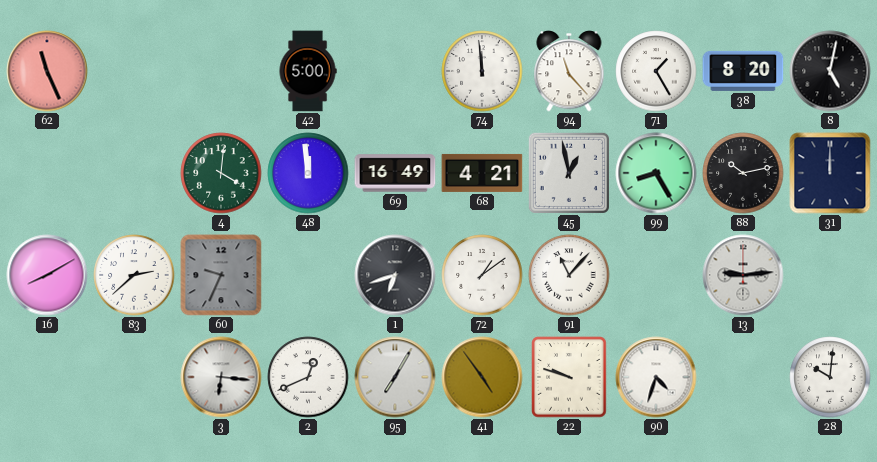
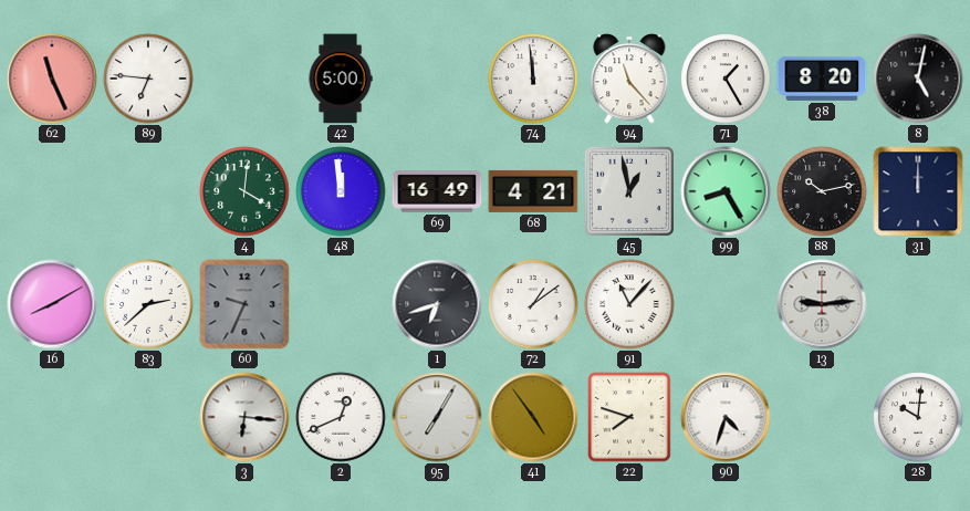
89: none -> 6:46 (148, 79)
22: 9:48 -> 7:48 (629, 417)
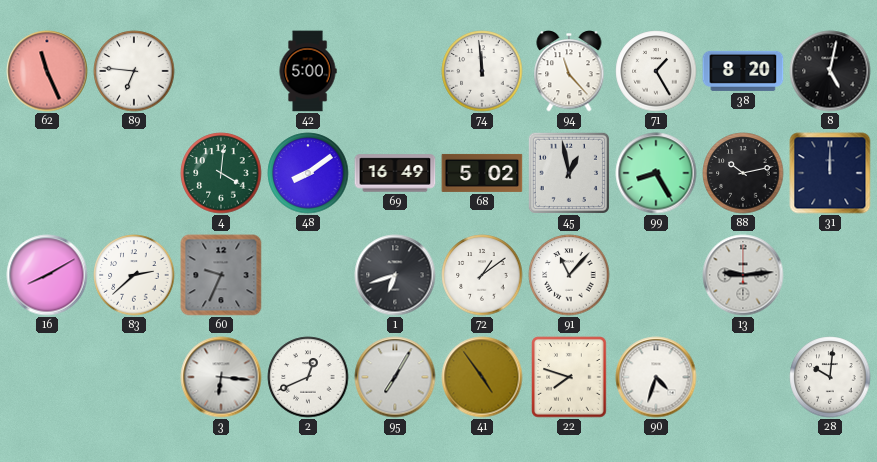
48: 11:59 -> 8:09 (308, 173)
68: 4:21 -> 5:02 (482, 173)
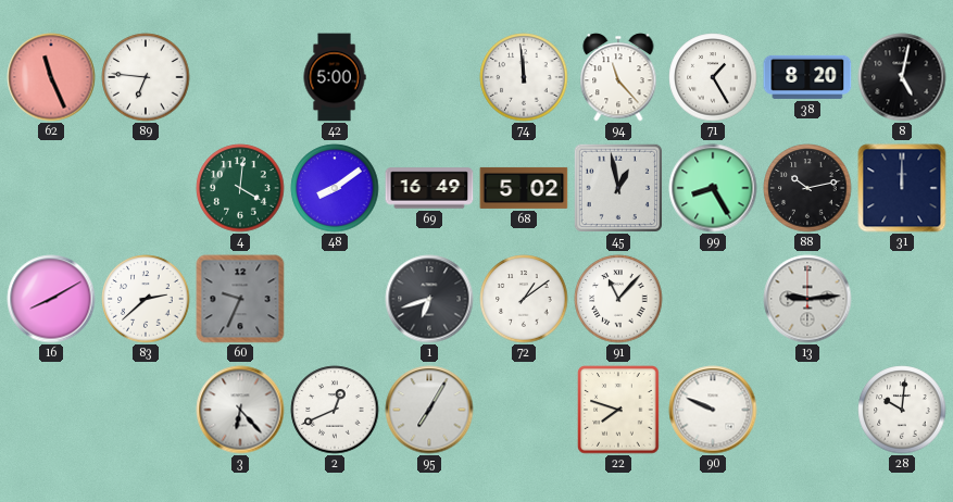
3: 6:16 -> 6:23 (240, 410)
41: 4:54 -> none (482, 377)
90: 4:33 -> 9:49 (713, 410)
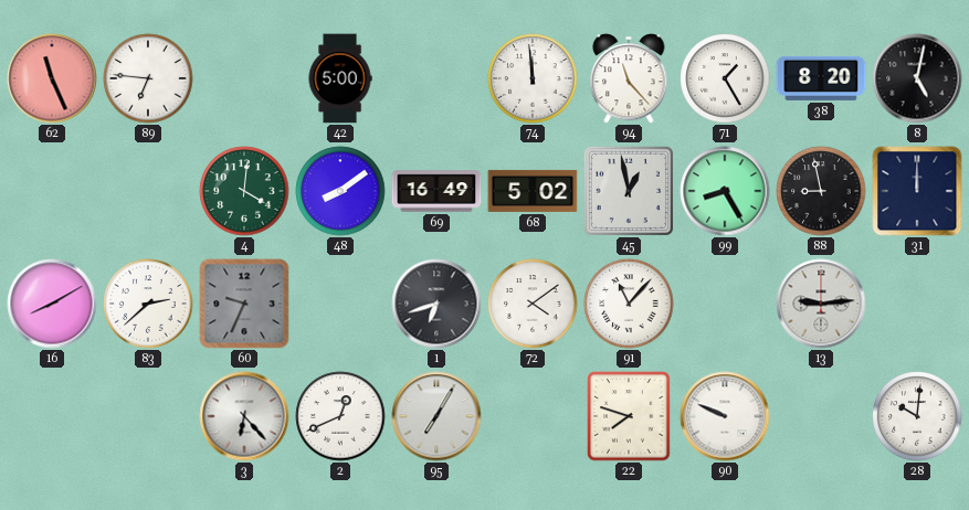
88: 10:13 -> 8:58 (821, 191)
72: 1:09 -> 4:09 (533, 304)
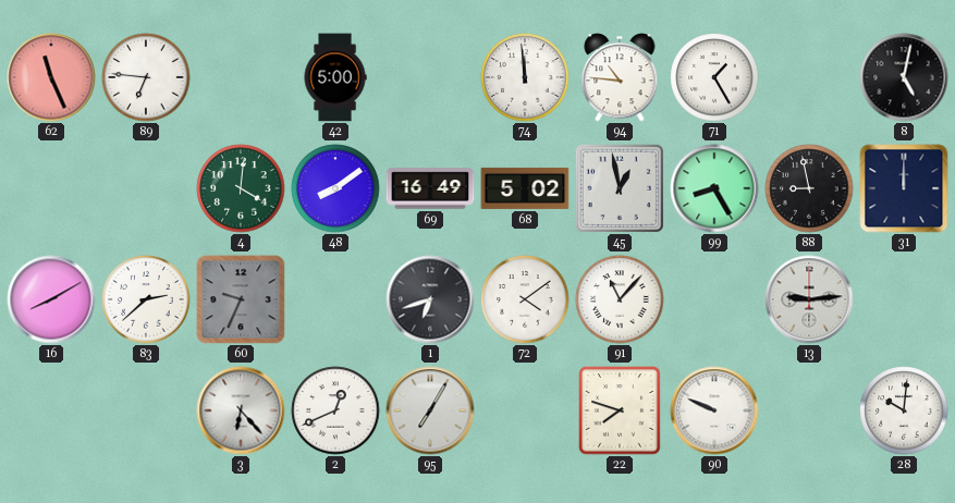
94: 11:23 -> 10:46 (620, 77)
38: 8:20 -> none (821, 78)
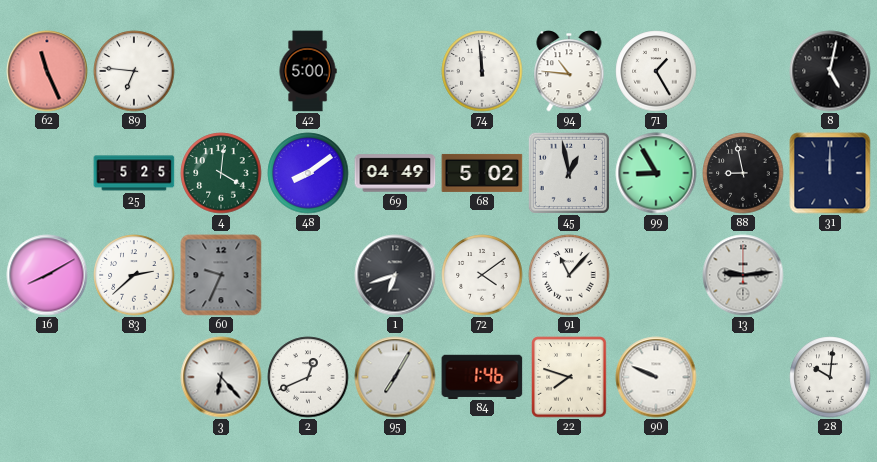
25: none -> 5:25 (134, 173)
69: 16:49 -> 04:49 (395, 173)
99: 8:25 -> 8:55 (656, 173)
84: none -> 1:46 (482, 376)
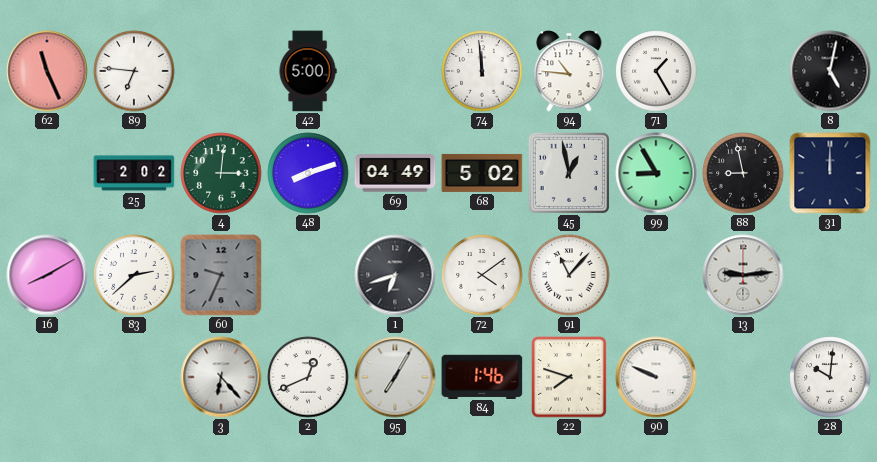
25: 5:25 -> 2:02 (134, 173)
4: 4:01 -> 3:01 (221, 173)
48: 8:09 -> 8:12 (308, 173)
